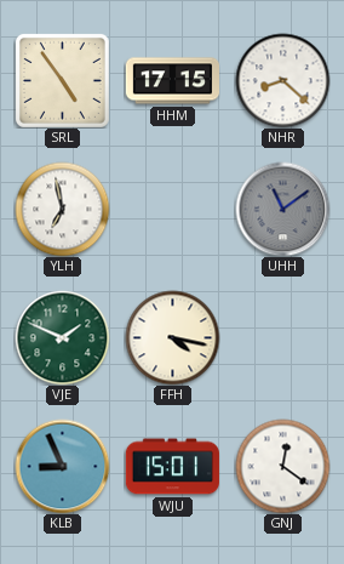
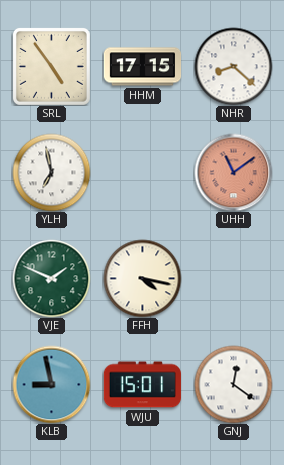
UHH dial: grey -> salmon (233, 172)
KLB: 8:56 -> 8:58 (51, 384)
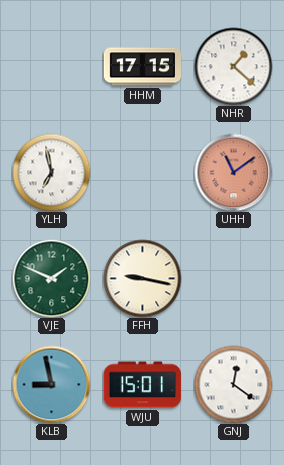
SRL: 4:54 -> none (51, 66)
NHR: 8:22 -> 1:22 (233, 66)
FFH: 4:17 -> 9:17 (142, 278)
